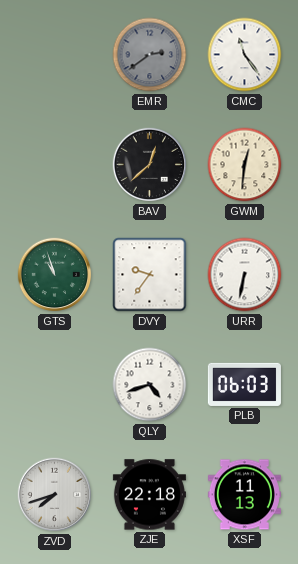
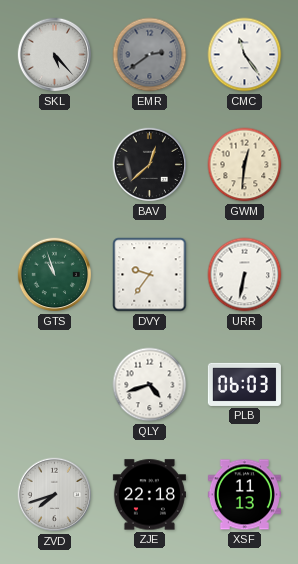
SKL: none -> 5:23 (55, 55)
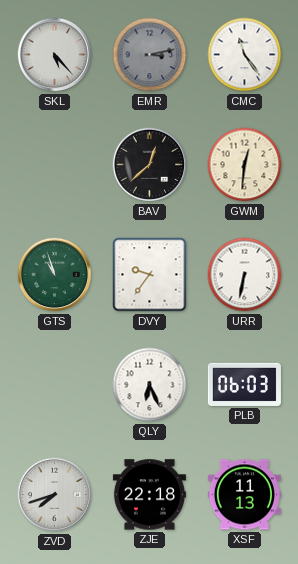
EMR: 2:39 -> 3:13 (150, 55)
QLY: 4:42 -> 6:26 (150, 385)
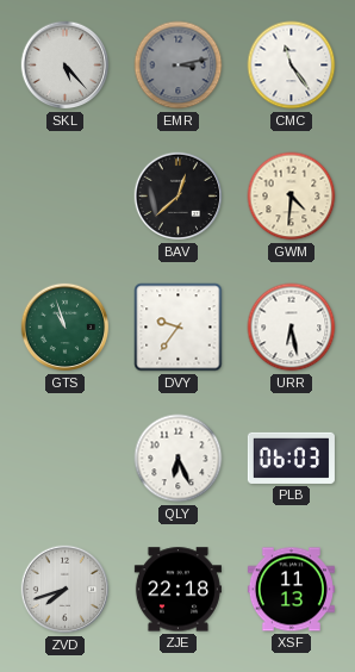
GWM: 12:31 -> 4:31 (292, 197)
URR: 6:32 -> 6:28 (292, 328)
